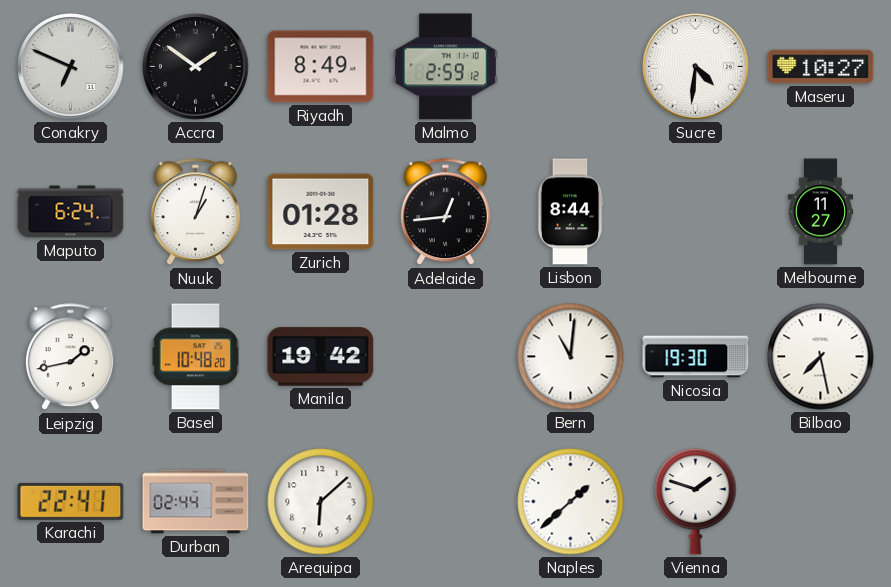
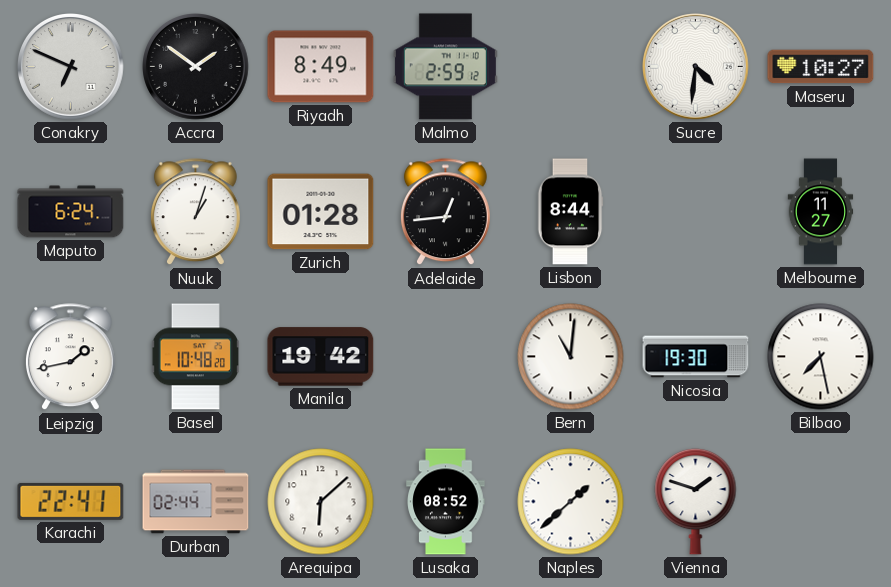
Lusaka: none -> 08:52 (446, 502)
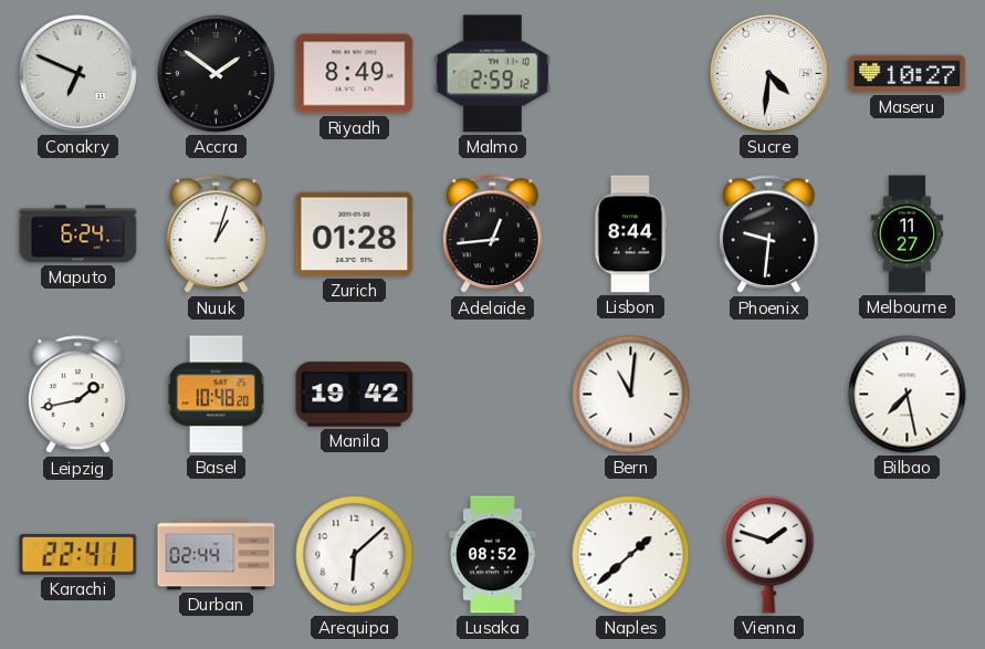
Phoenix: none -> 9:31 (768, 234)
Nicosia: 19:30 -> none (696, 357)
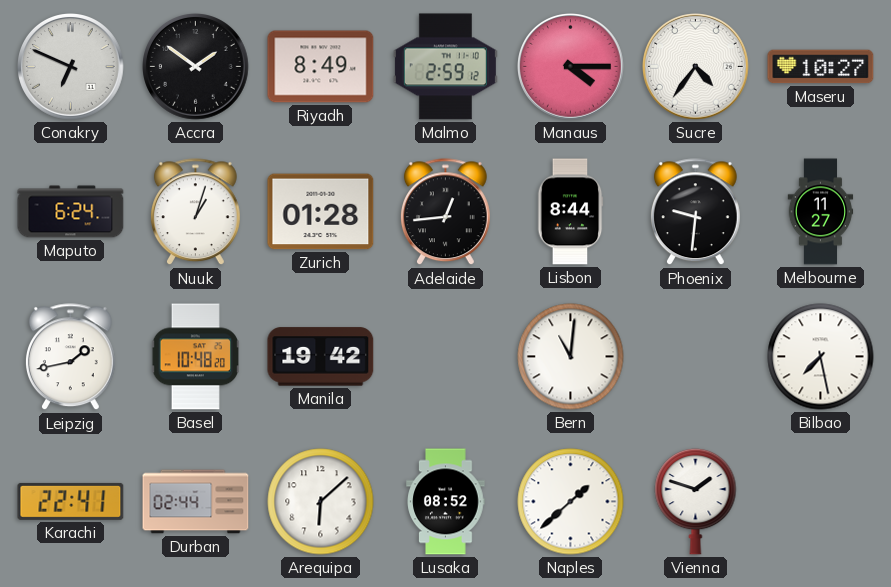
Manaus: none -> 4:15 (571, 67)
Sucre: 4:31 -> 4:36 (696, 67)
